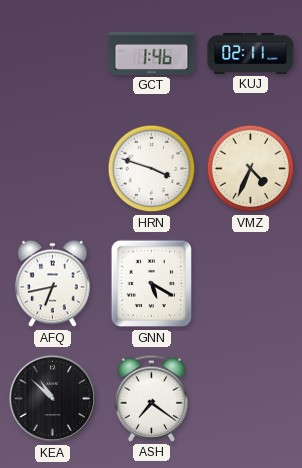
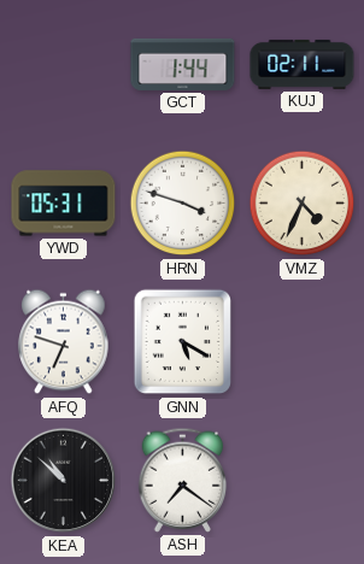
GCT: 1:46 -> 1:44 (183, 64)
YWD: none -> 05:31 (64, 204)
AFQ: 6:43 -> 6:48 (64, 342)
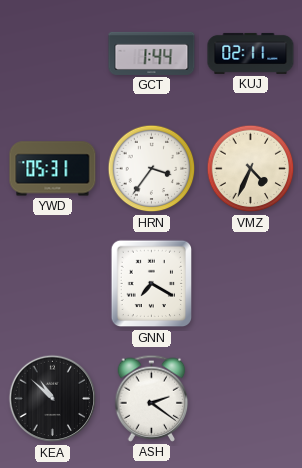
HRN: 3:48 -> 3:36 (152, 169)
AFQ: 6:48 -> none (64, 342)
GNN: 5:20 -> 7:20 (152, 284)
ASH: 7:21 -> 2:21 (152, 398)
